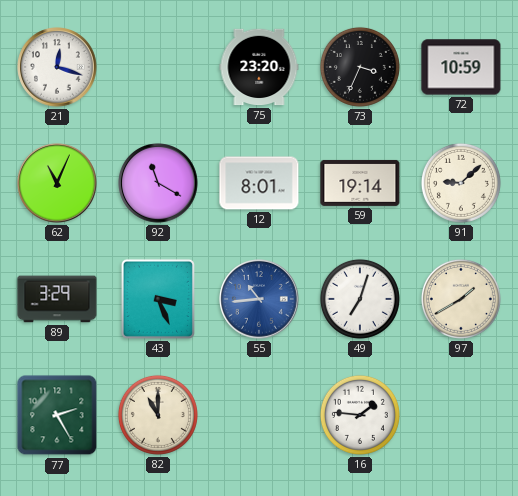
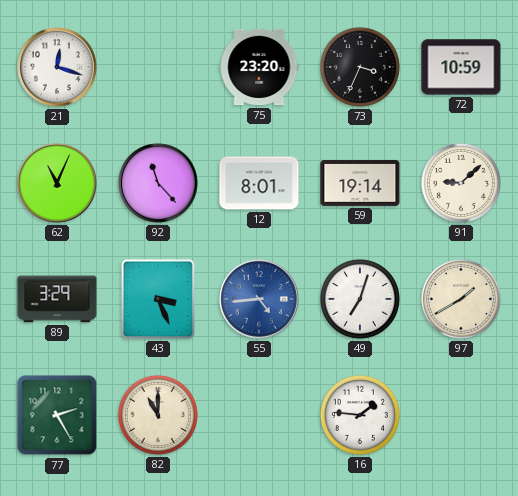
92: 11:20 -> 11:23 (158, 183)
55: 10:44 -> 4:44 (259, 299)
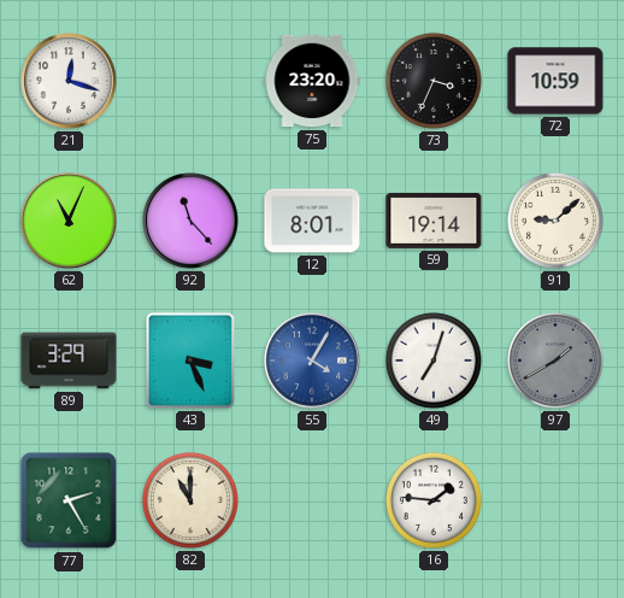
55: 4:44 -> 4:05 (312, 360)
97 dial: cream -> grey (555, 360)
